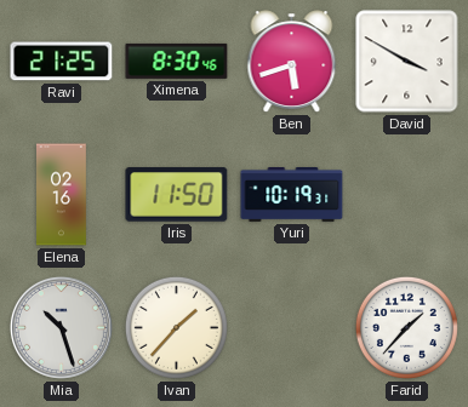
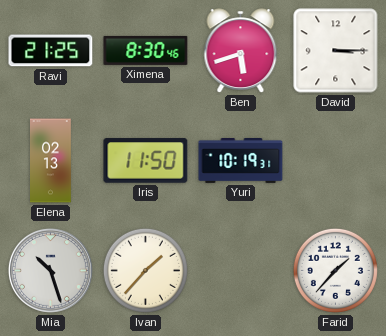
David: 3:50 -> 3:15 (336, 51)
Elena: 02:16 -> 02:13 (51, 161)
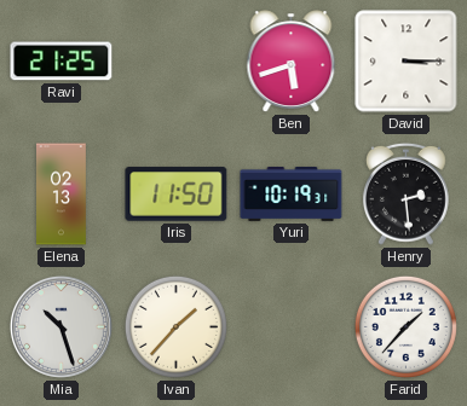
Ximena: 8:30 -> none (146, 50)
Henry: none -> 2:29 (405, 193)
